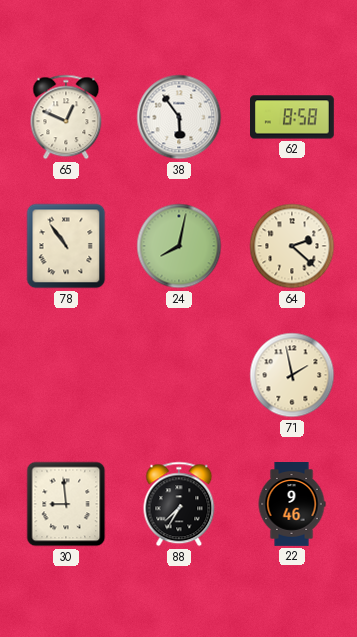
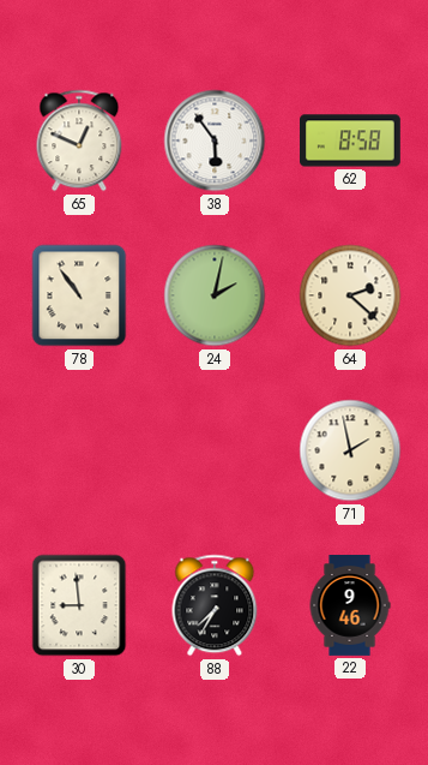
24: 8:02 -> 2:02 (215, 295)
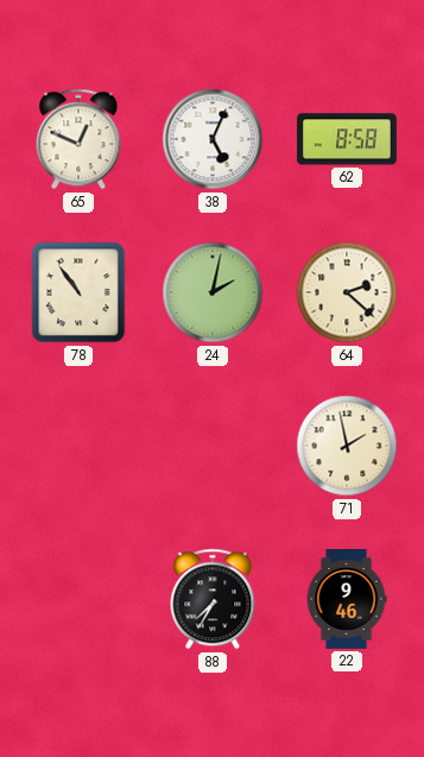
38: 5:54 -> 5:04 (213, 139)
30: 8:59 -> none (79, 605)
